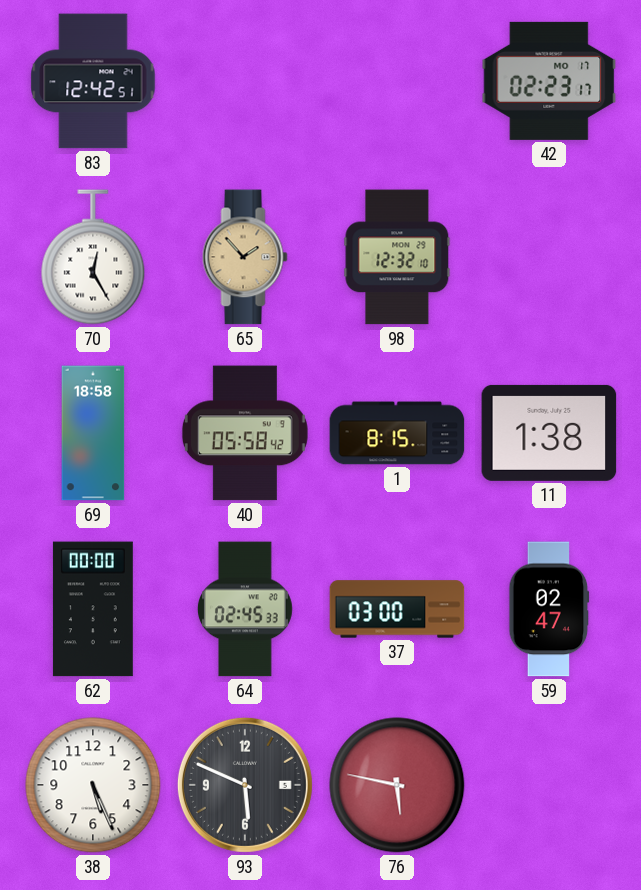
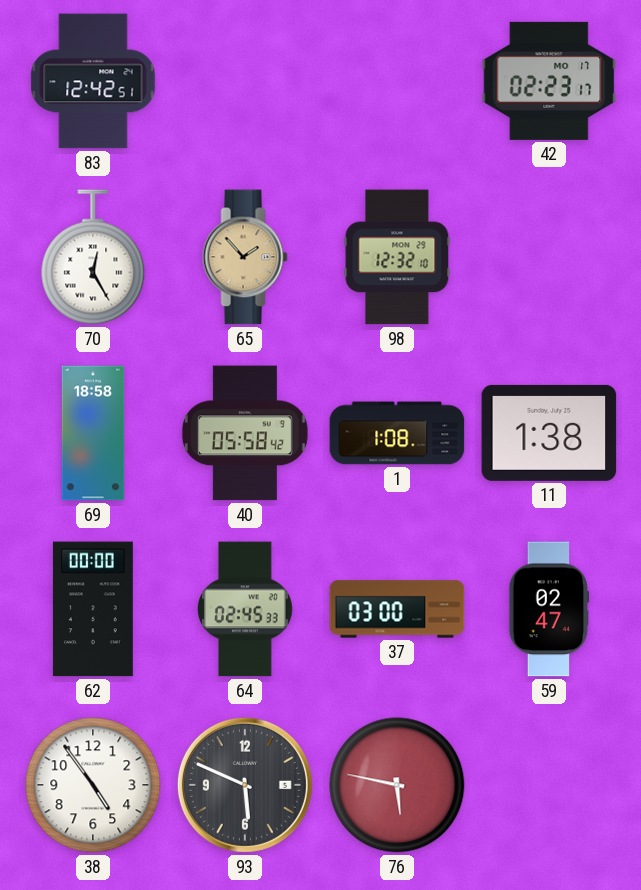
1: 8:15 -> 1:08 (397, 433)
38: 5:26 -> 4:54 (93, 785)
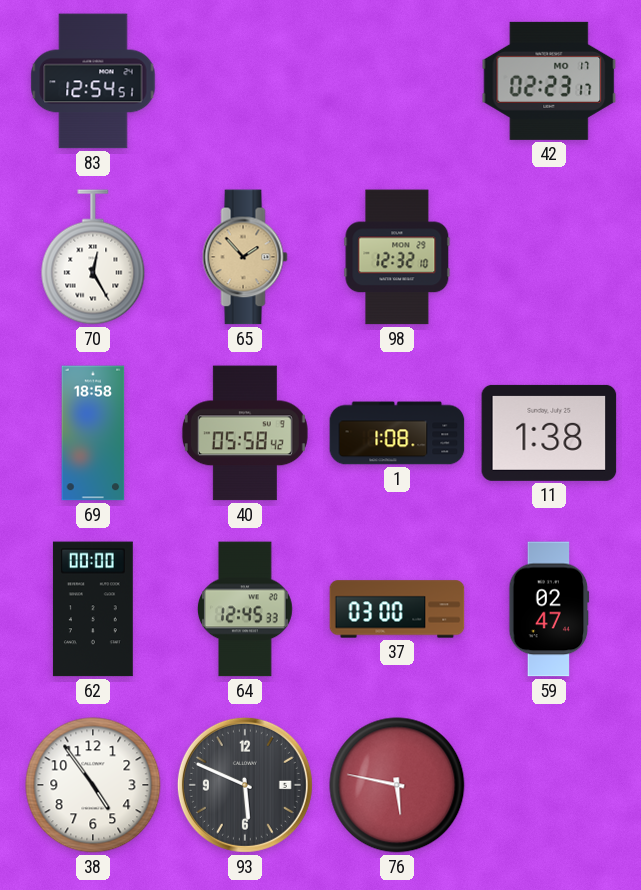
83: 12:42 -> 12:54 (93, 81)
64: 02:45 -> 12:45 (245, 609)
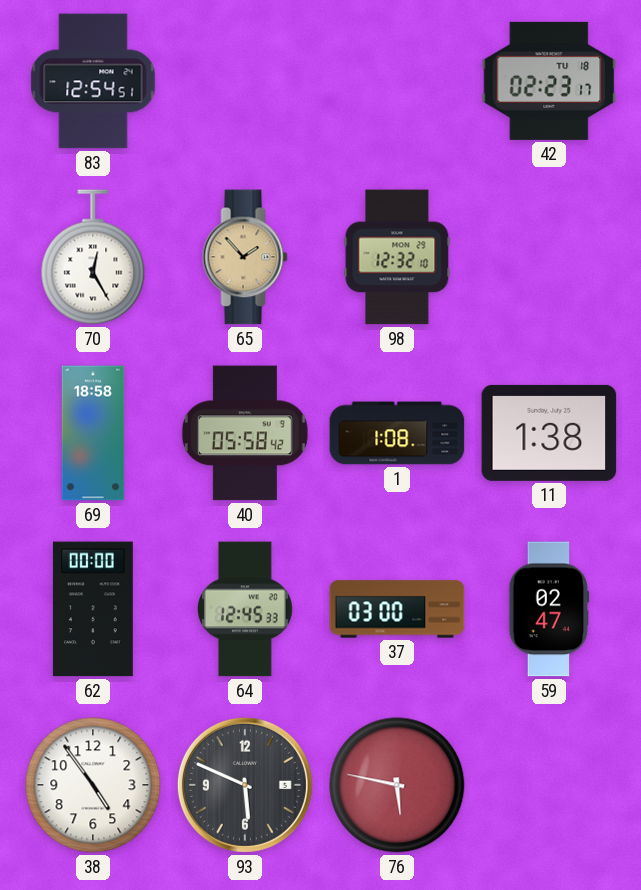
42 date: MO 17 -> TU 18 (549, 81)
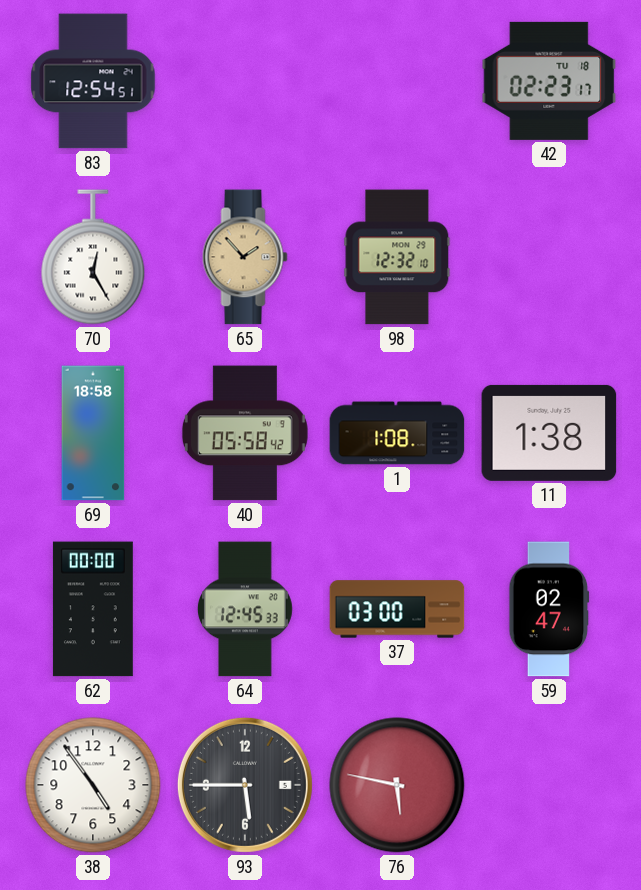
93: 5:49 -> 5:45 (245, 785)
